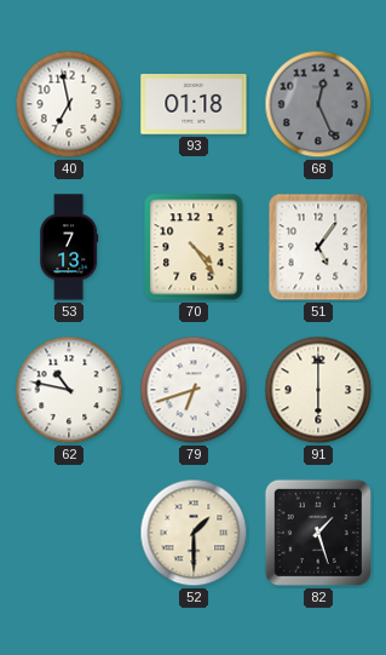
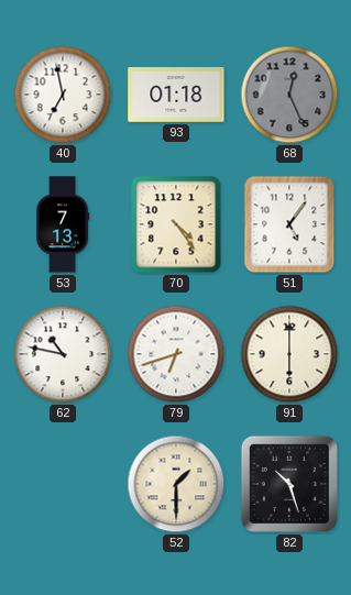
82: 1:27 -> 10:27 (289, 484)
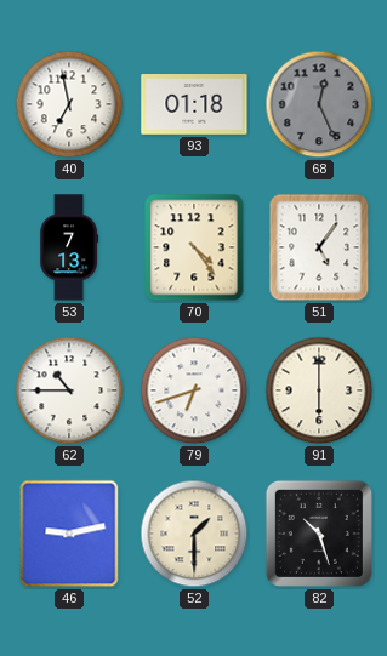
62: 10:47 -> 10:45 (69, 390)
46: none -> 9:13 (69, 534)
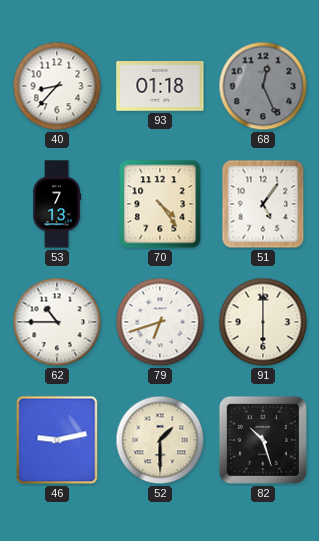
40: 6:58 -> 8:37 (57, 86)
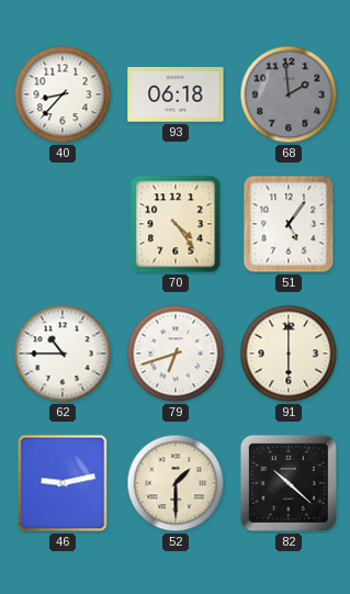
93: 01:18 -> 06:18 (176, 96)
68: 12:26 -> 1:59 (289, 94)
53: 7:13 -> none (57, 204)
82: 10:27 -> 10:22 (289, 483)
